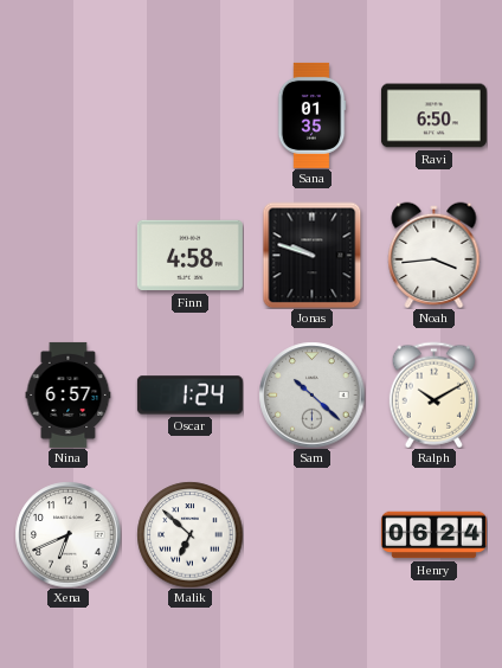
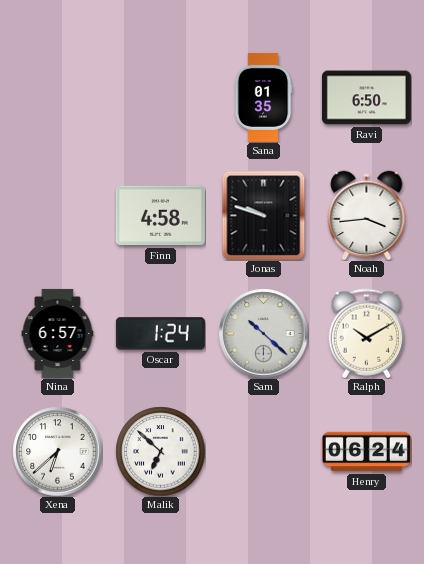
Xena: 6:41 -> 6:38 (57, 451)
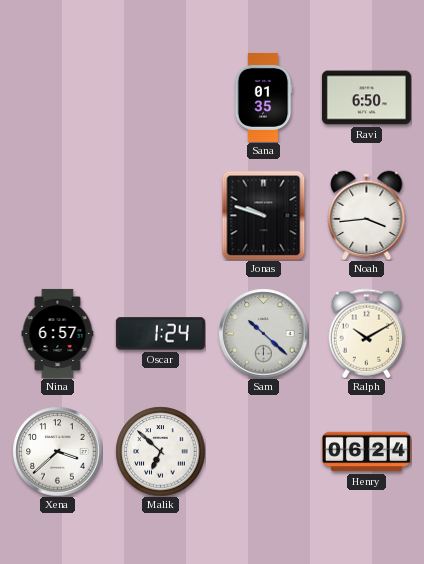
Finn: 4:58 -> none (160, 216)
Xena: 6:38 -> 3:38 (57, 451)
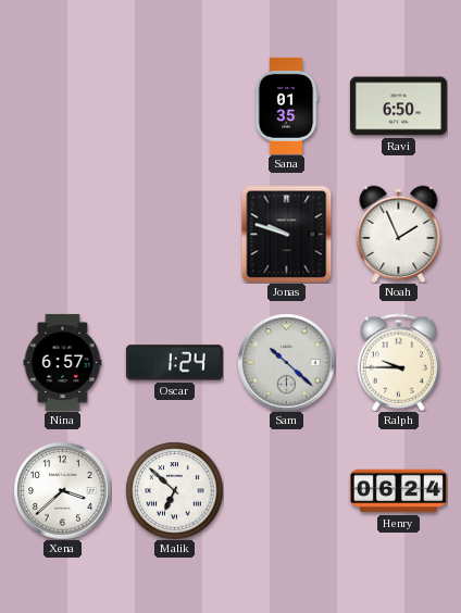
Noah: 3:44 -> 1:56 (399, 234)
Ralph: 10:10 -> 9:45 (398, 362)
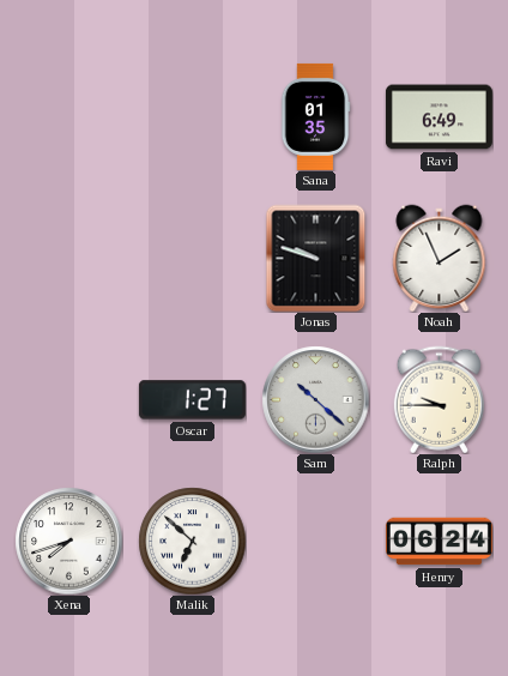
Ravi: 6:50 -> 6:49 (439, 117)
Nina: 6:57 -> none (63, 362)
Oscar: 1:24 -> 1:27 (192, 400)
Xena: 3:38 -> 7:42 (68, 541)
